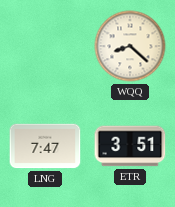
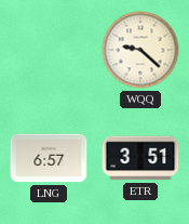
WQQ: 8:22 -> 9:22 (140, 50)
LNG: 7:47 -> 6:57 (49, 158)
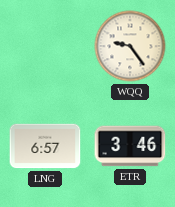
WQQ: 9:22 -> 9:24 (130, 46)
ETR: 3:51 -> 3:46 (130, 146)
